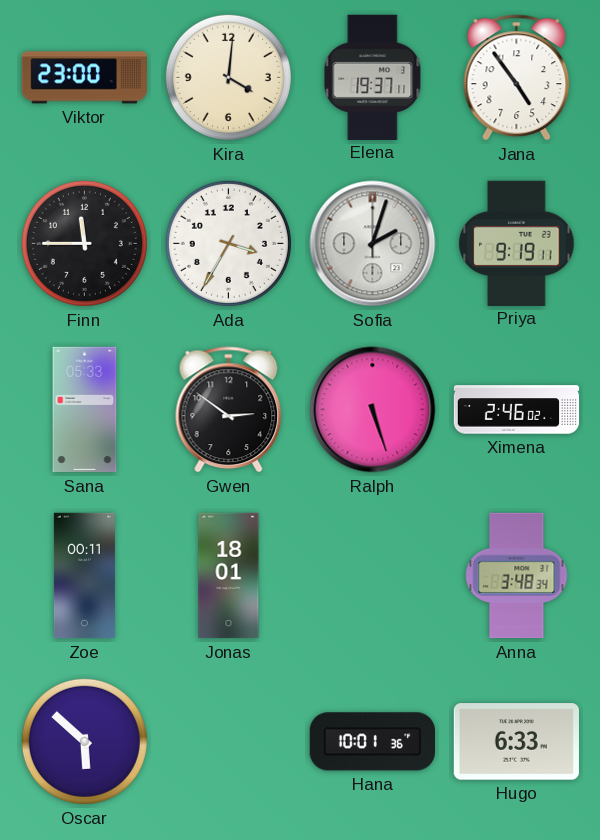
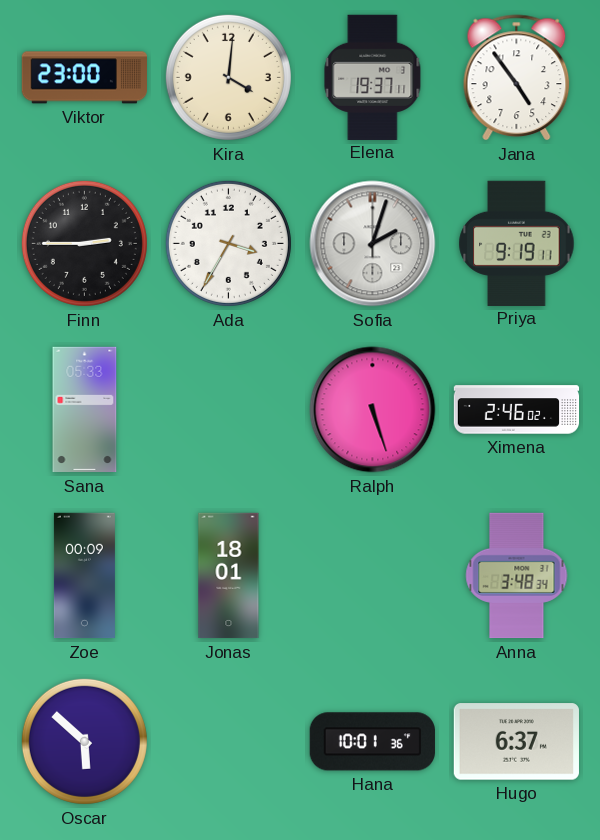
Finn: 11:45 -> 2:45 (84, 243)
Gwen: 2:51 -> none (229, 410)
Zoe: 00:11 -> 00:09 (84, 576)
Hugo: 6:33 -> 6:37 (516, 742)
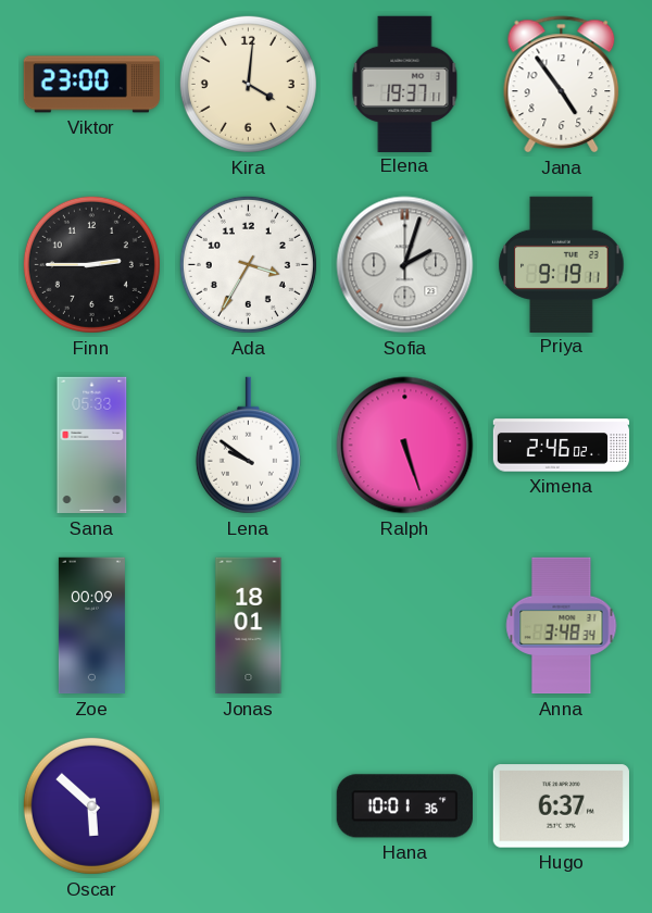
Lena: none -> 9:51 (248, 446)
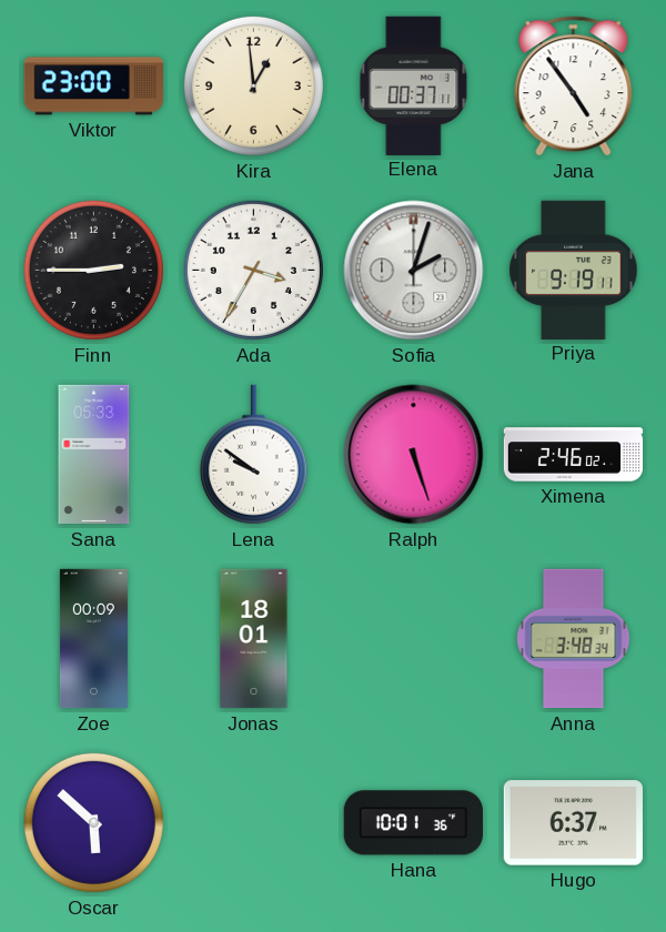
Kira: 4:01 -> 12:59 (253, 85)
Elena: 19:37 -> 00:37 (414, 85)
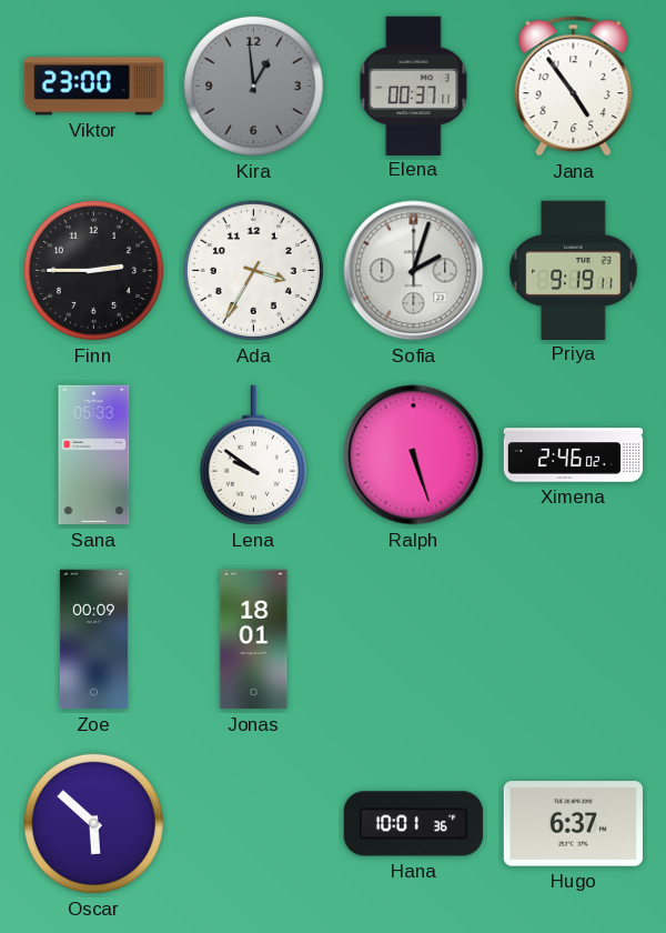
Kira dial: cream -> grey (253, 86)
Anna: 3:48 -> none (574, 639)
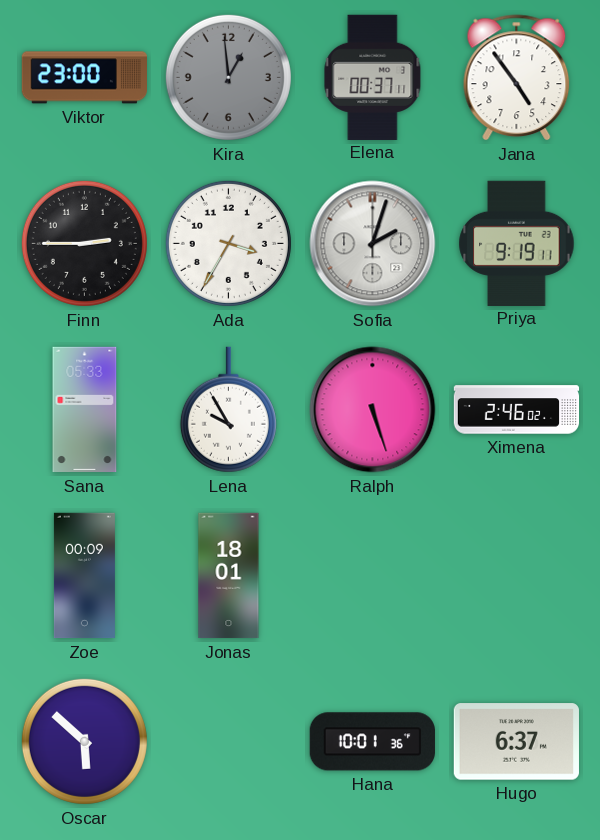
Lena: 9:51 -> 9:55 (228, 410)
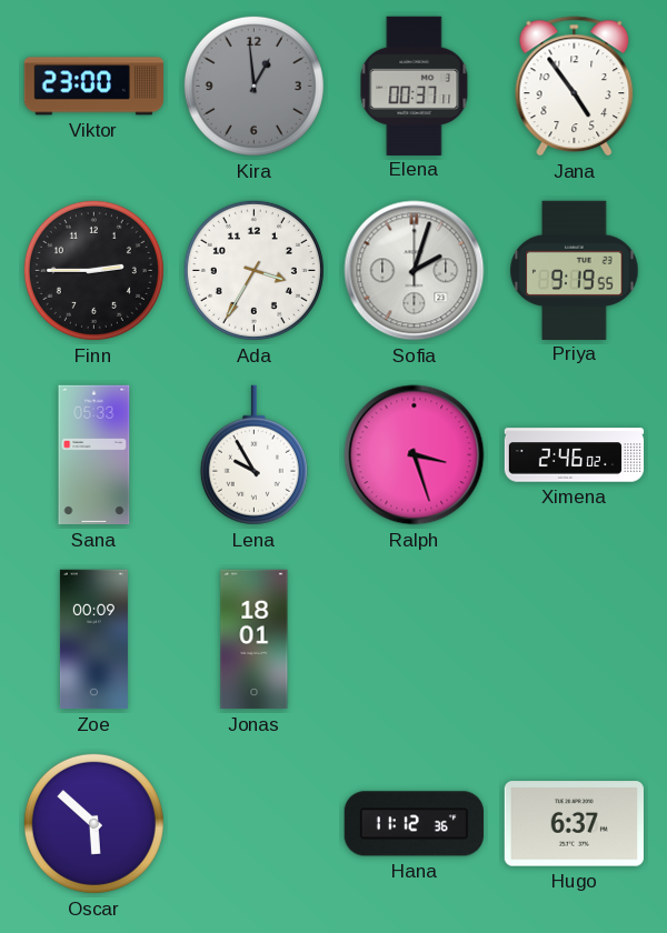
Priya: 9:19:11 -> 9:19:55 (575, 270)
Ralph: 5:27 -> 3:27 (415, 455)
Hana: 10:01 -> 11:12 (414, 824)
